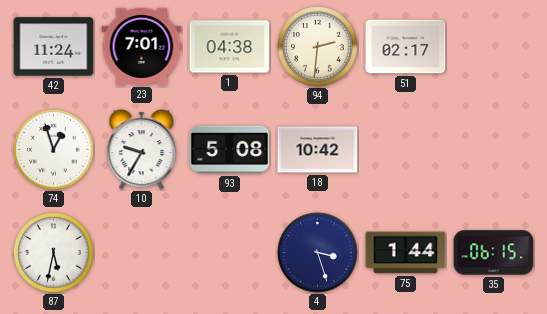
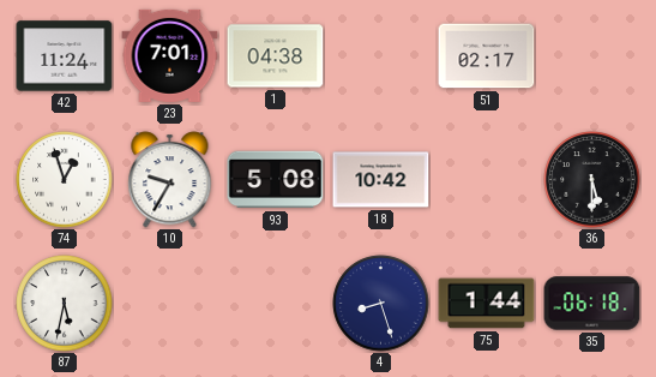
94: 2:31 -> none (318, 47)
36: none -> 5:30 (592, 180)
4: 3:27 -> 8:27 (381, 304)
35: 06:15 -> 06:18 (592, 304)
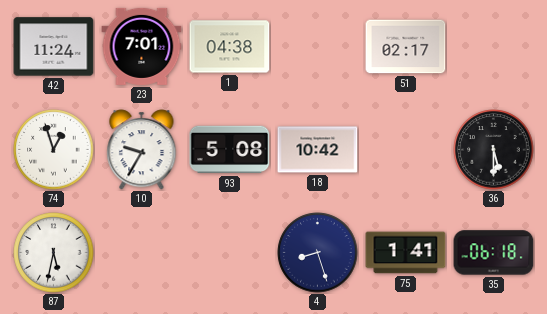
75: 1:44 -> 1:41 (406, 253)
